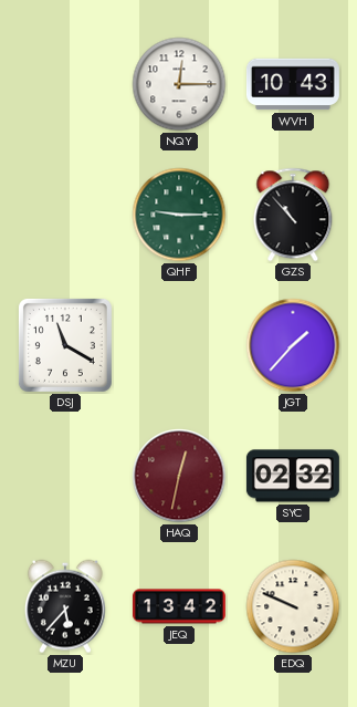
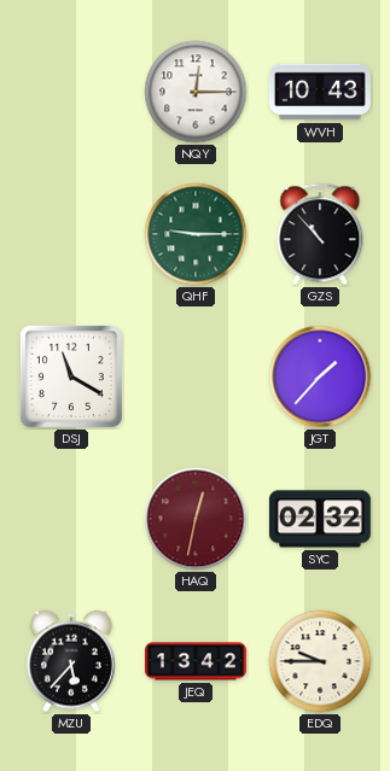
EDQ: 9:49 -> 9:45 (320, 661)
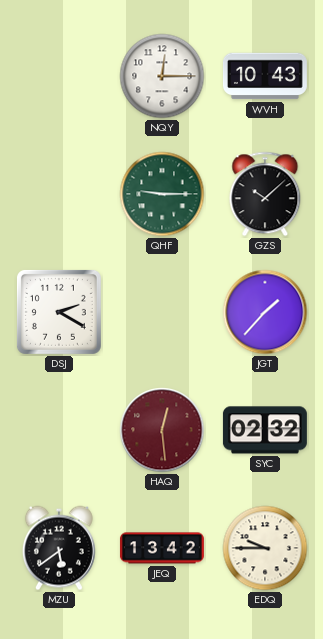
GZS: 10:53 -> 10:08 (265, 194)
DSJ: 11:20 -> 2:20 (59, 312)
HAQ: 12:32 -> 12:29 (162, 430)
MZU: 5:37 -> 5:39 (59, 548)
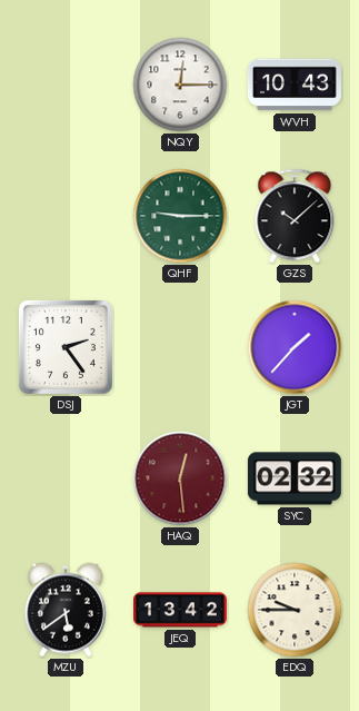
DSJ: 2:20 -> 2:24 (66, 347)
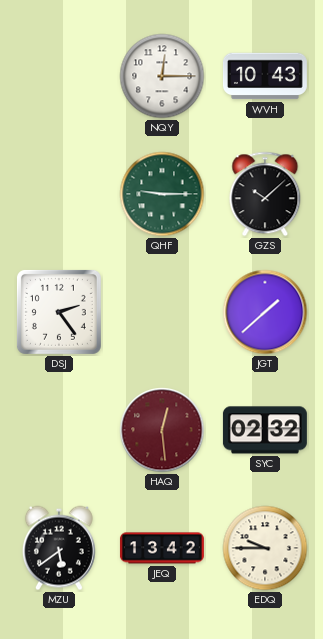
JGT: 1:37 -> 1:38 (265, 312)
